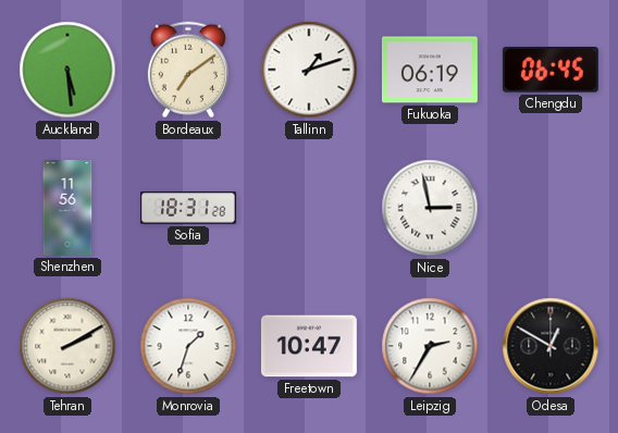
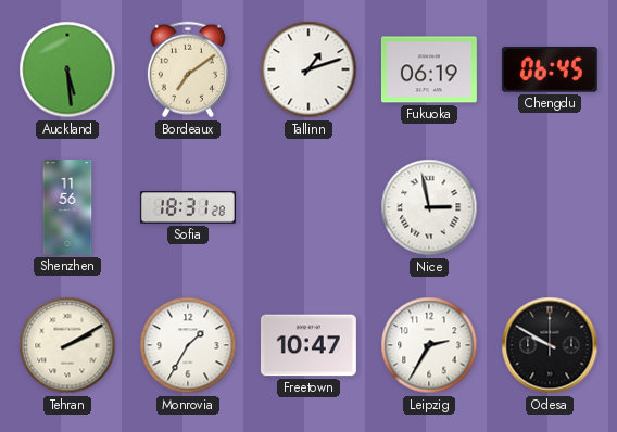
Monrovia: 1:33 -> 1:35 (188, 345)
Odesa: 12:50 -> 9:50 (550, 345)
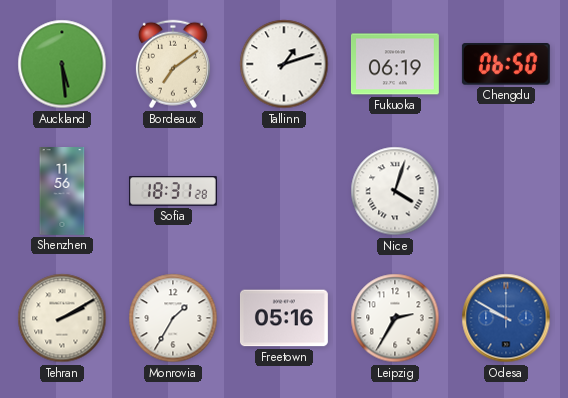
Chengdu: 06:45 -> 06:50 (506, 65)
Nice: 2:58 -> 4:03 (395, 191)
Freetown: 10:47 -> 05:16 (284, 318)
Odesa dial: black -> blue (506, 318)
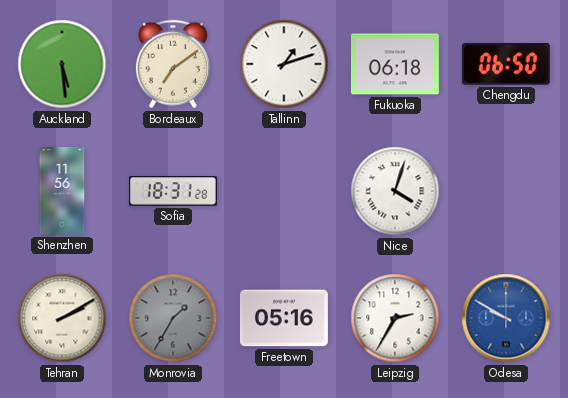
Fukuoka: 06:19 -> 06:18 (395, 64)
Monrovia dial: white -> grey (173, 318)
